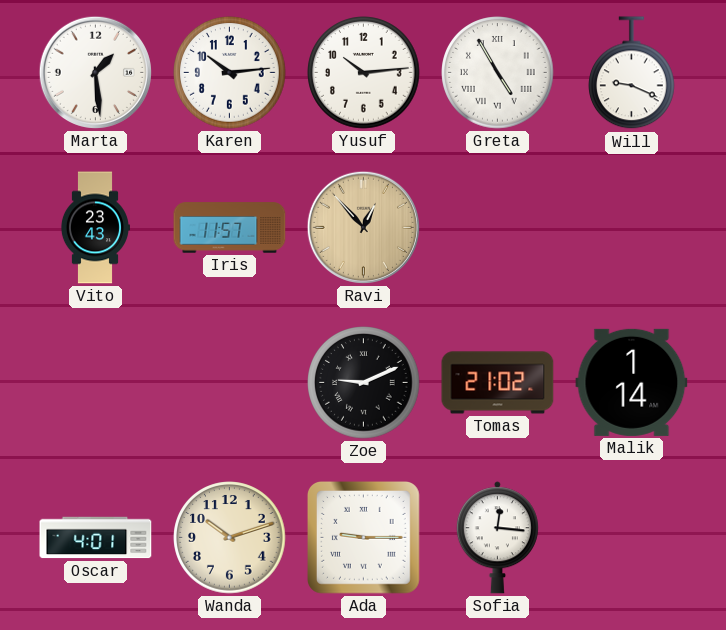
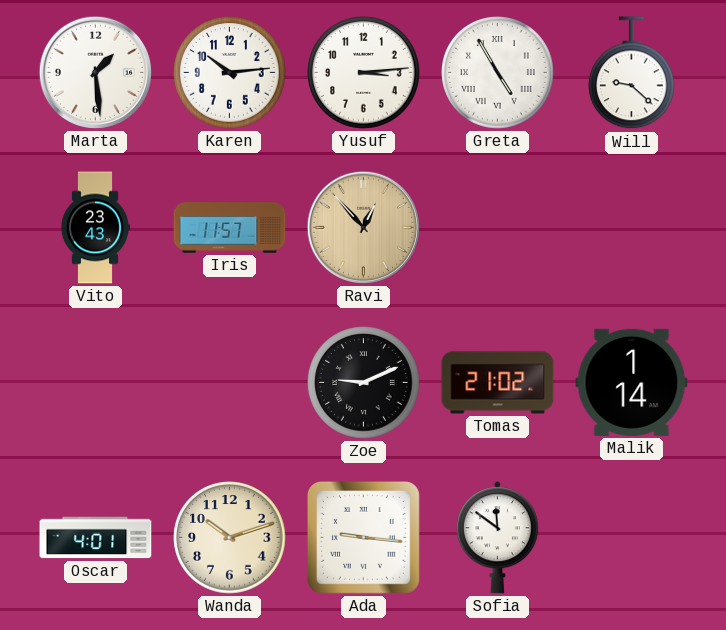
Yusuf: 10:14 -> 3:14 (364, 73)
Will: 9:19 -> 9:22 (632, 73)
Ada: 9:15 -> 9:16 (363, 537)
Sofia: 12:16 -> 11:51 (497, 538)
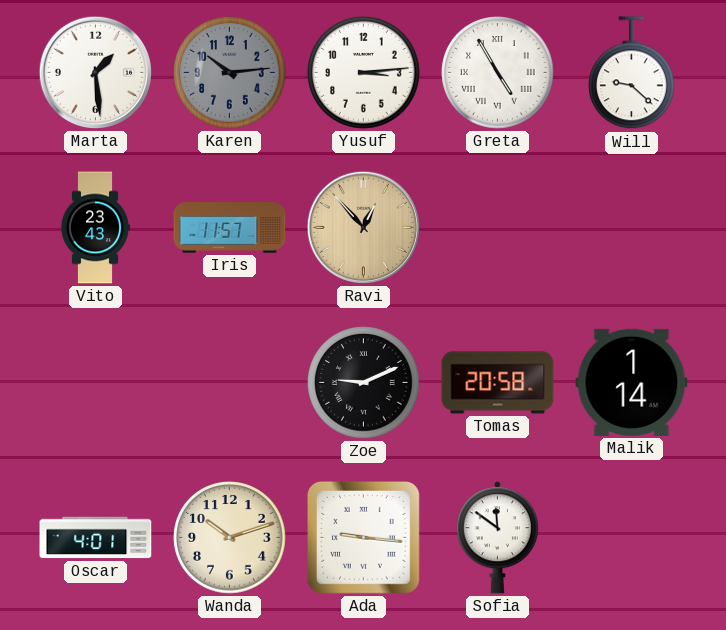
Karen dial: white -> grey (230, 73)
Tomas: 21:02 -> 20:58 (498, 383)
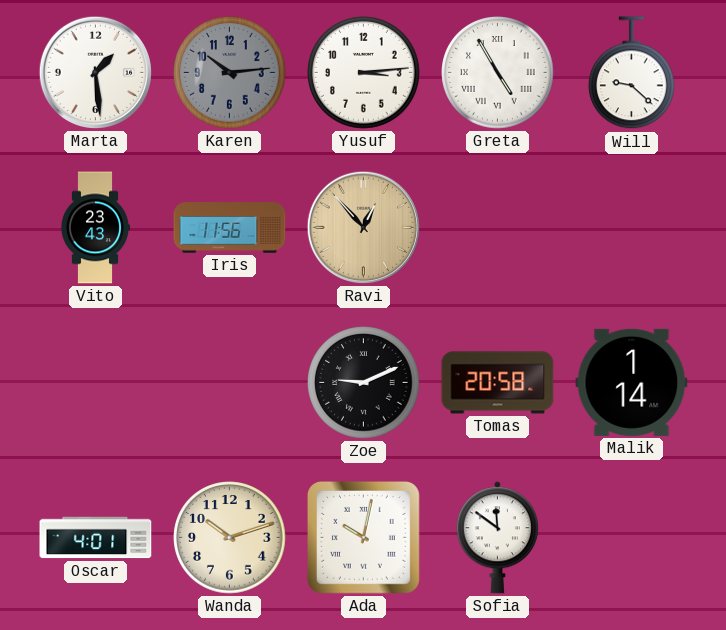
Iris: 11:57 -> 11:56 (230, 228)
Ada: 9:16 -> 10:02 (363, 537)
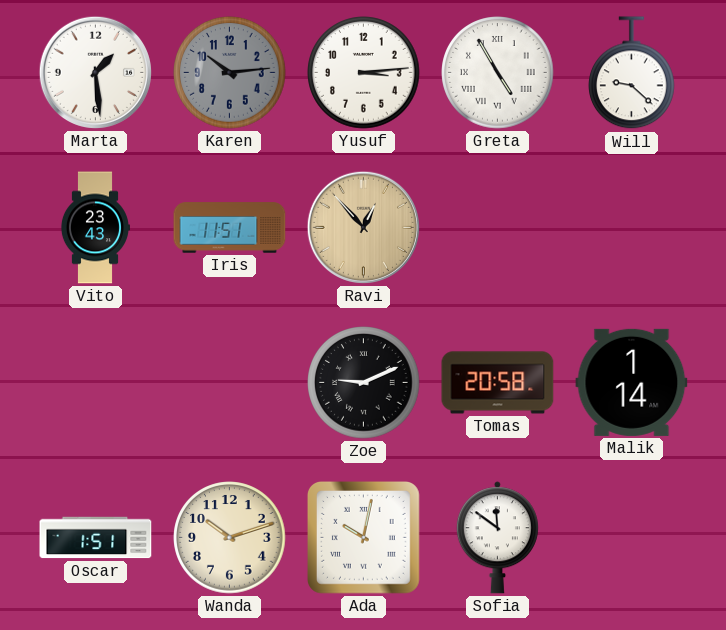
Iris: 11:56 -> 11:51 (230, 228)
Oscar: 4:01 -> 1:51 (96, 538)
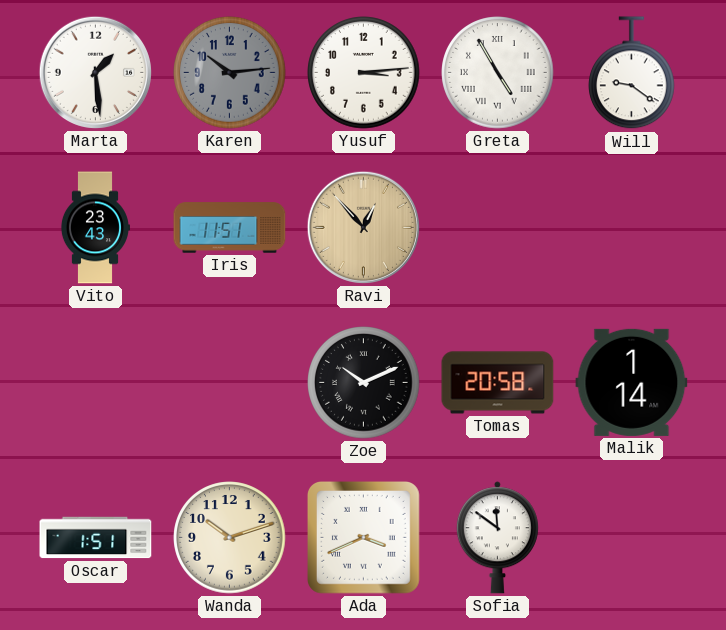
Will: 9:22 -> 9:21 (632, 73)
Zoe: 9:11 -> 10:11 (364, 383)
Ada: 10:02 -> 3:41 (363, 537)
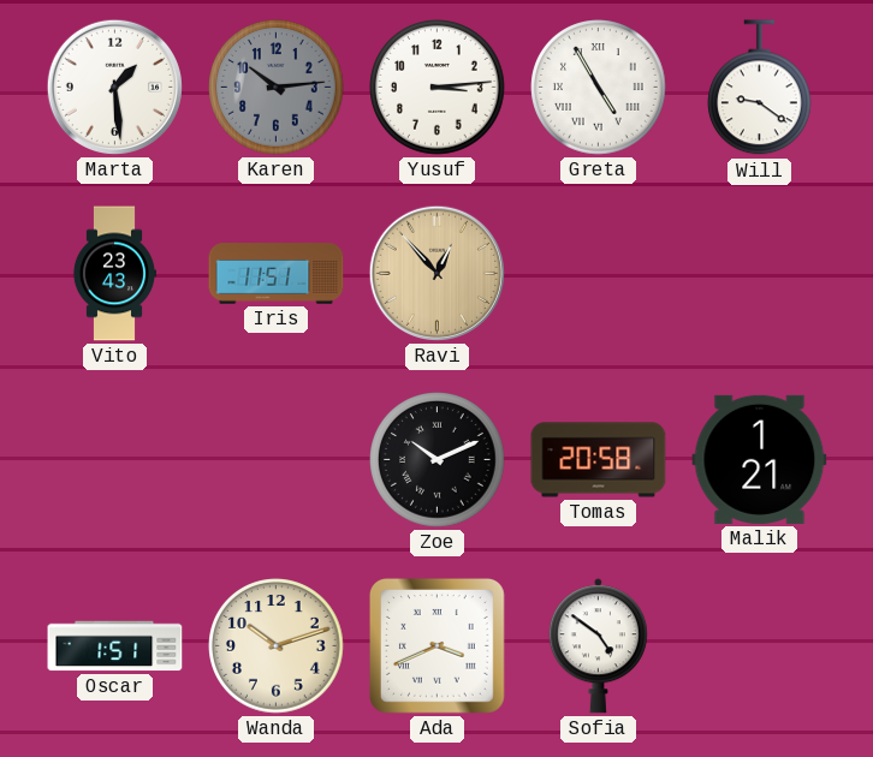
Malik: 1:14 -> 1:21 (760, 459)
Sofia: 11:51 -> 4:51 (598, 646)
